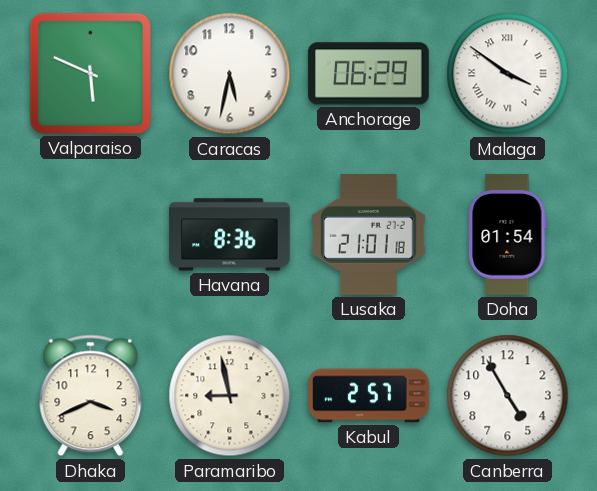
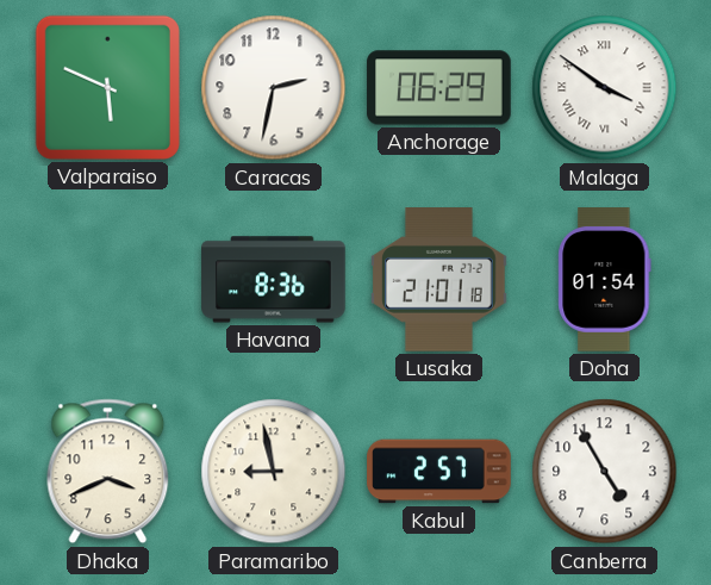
Caracas: 5:32 -> 2:32 (274, 88)
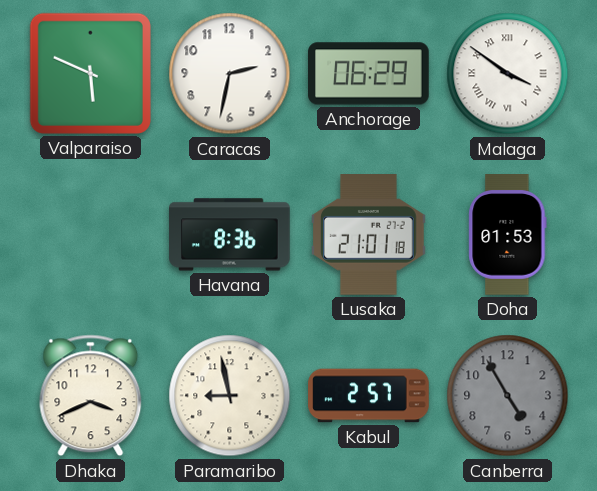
Doha: 01:54 -> 01:53 (508, 235)
Canberra dial: white -> grey (508, 396)
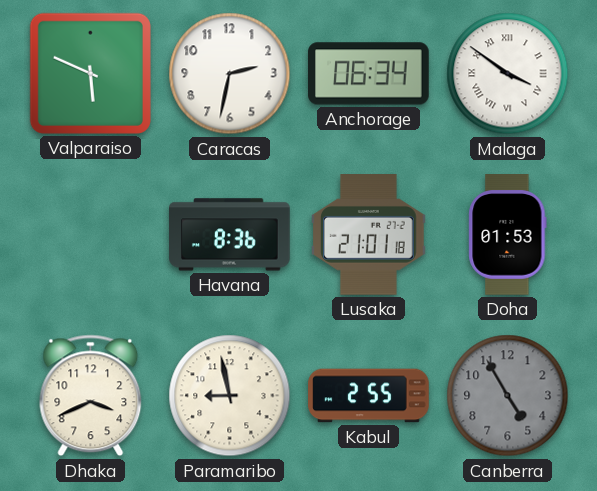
Anchorage: 06:29 -> 06:34 (369, 74)
Kabul: 2:57 -> 2:55 (369, 396)
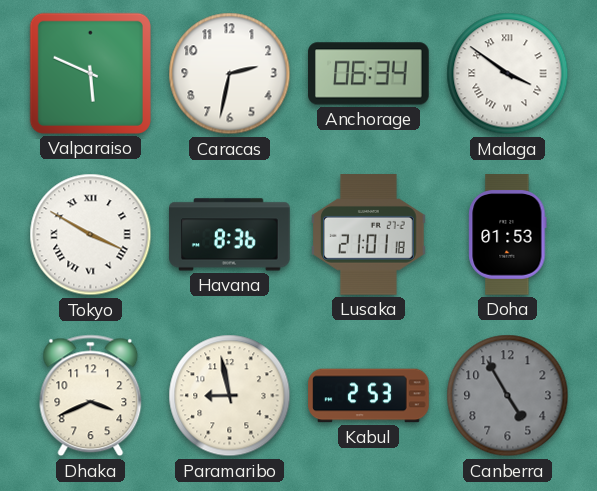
Tokyo: none -> 3:50 (91, 235)
Kabul: 2:55 -> 2:53 (369, 396)
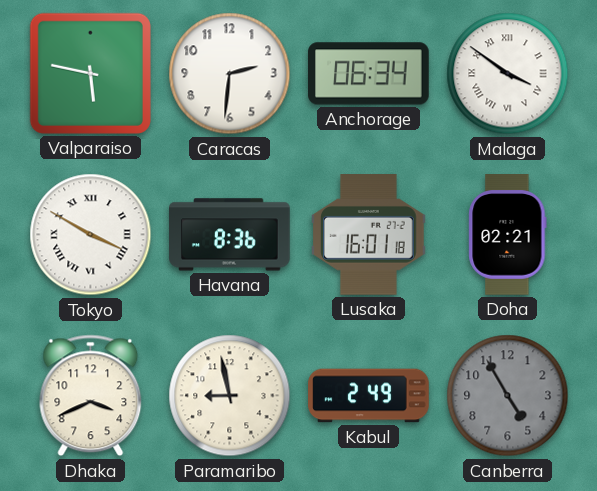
Valparaiso: 5:49 -> 5:47 (90, 73)
Caracas: 2:32 -> 2:31 (230, 74)
Lusaka: 21:01 -> 16:01 (369, 235)
Doha: 01:53 -> 02:21 (508, 235)
Kabul: 2:53 -> 2:49 (369, 396)
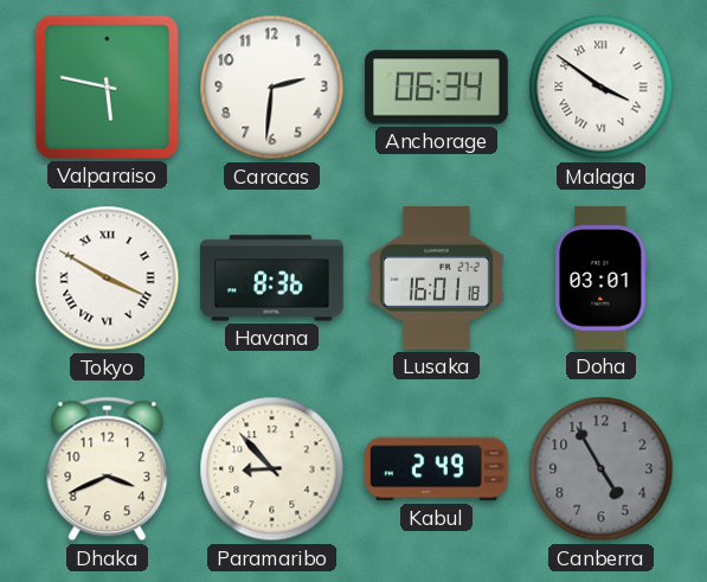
Doha: 02:21 -> 03:01 (602, 279)
Paramaribo: 8:58 -> 8:53 (272, 469)
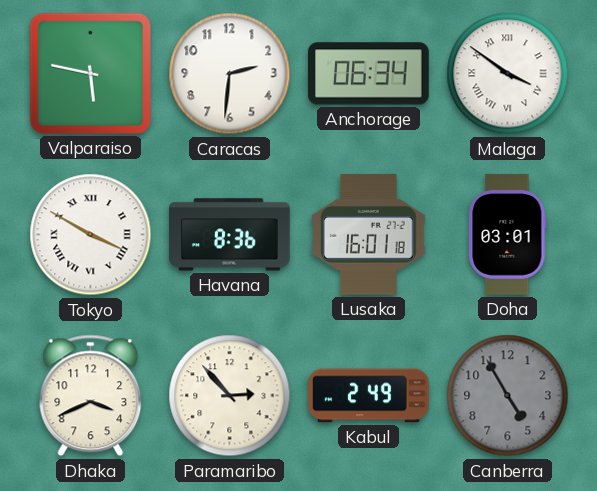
Paramaribo: 8:53 -> 2:53 (230, 396)
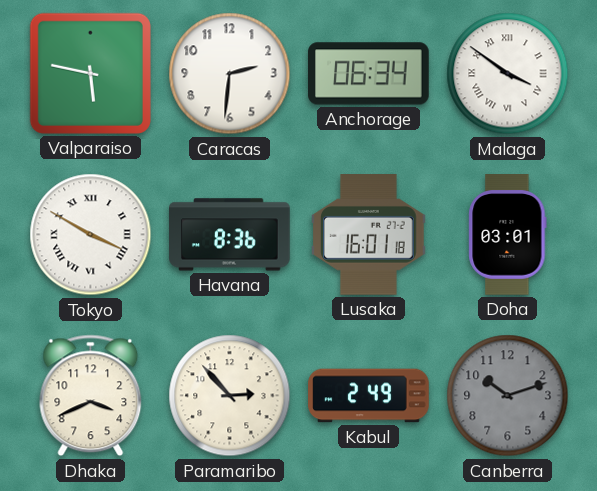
Canberra: 4:55 -> 10:12 (508, 396)
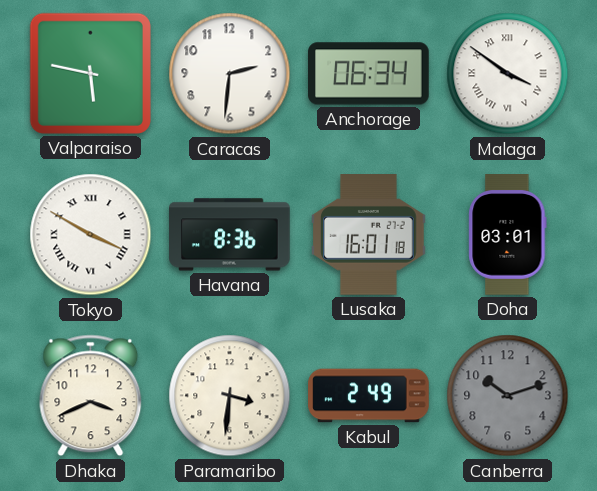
Paramaribo: 2:53 -> 3:31 (230, 396)
